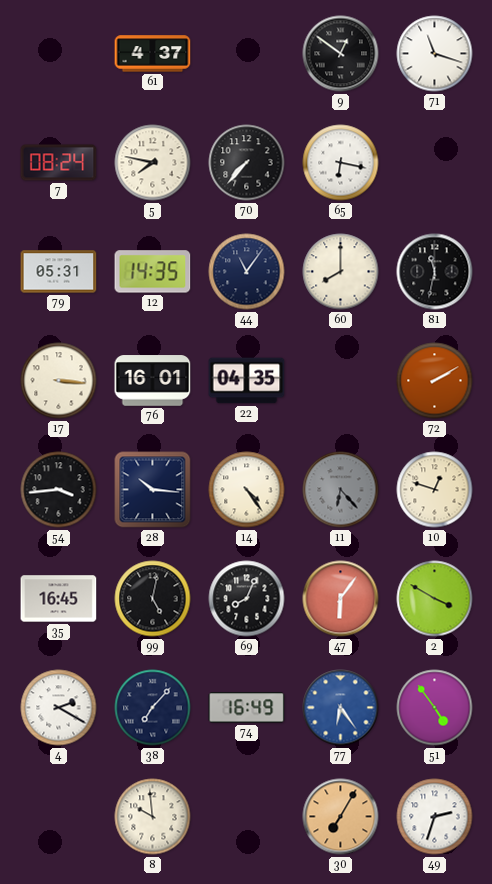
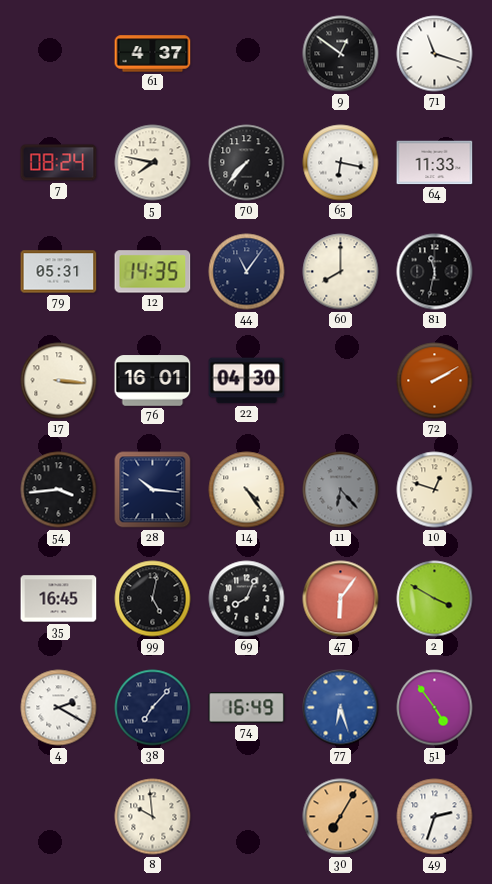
64: none -> 11:33 (435, 163)
22: 04:35 -> 04:30 (247, 381)
77: 6:24 -> 6:27 (341, 708)
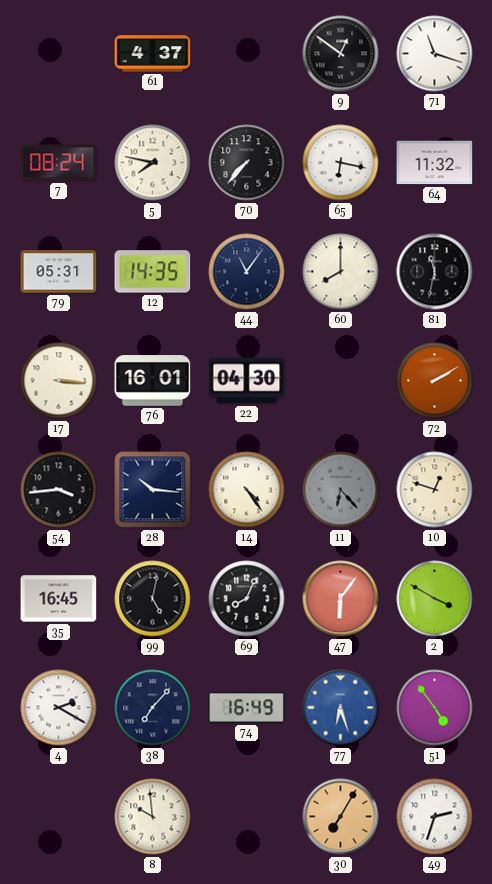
64: 11:33 -> 11:32 (435, 163)
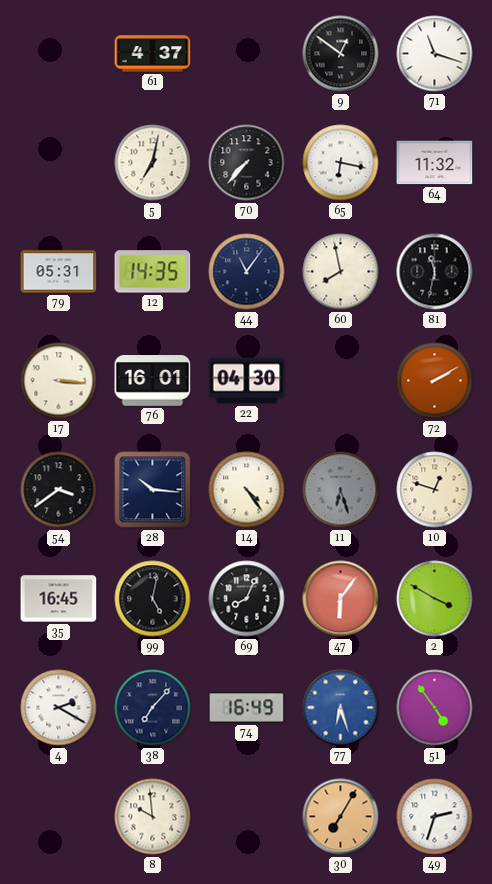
7: 08:24 -> none (59, 163)
5: 7:47 -> 7:02 (153, 163)
60: 8:00 -> 7:58 (341, 272)
54: 3:44 -> 3:39 (59, 490)
11: 6:23 -> 6:27 (341, 490)
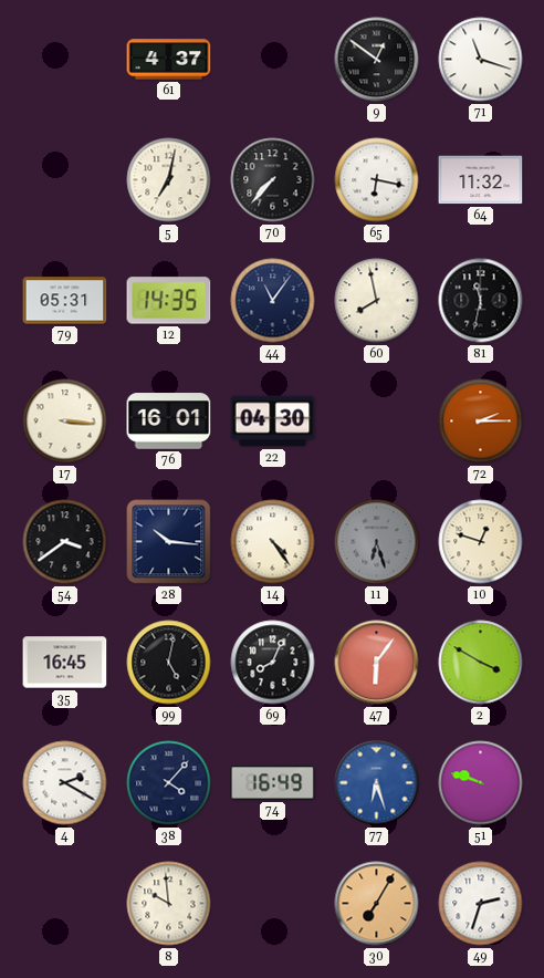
72: 2:10 -> 2:15 (481, 422)
38: 7:07 -> 4:07 (169, 783)
51: 4:54 -> 9:48 (481, 783)
